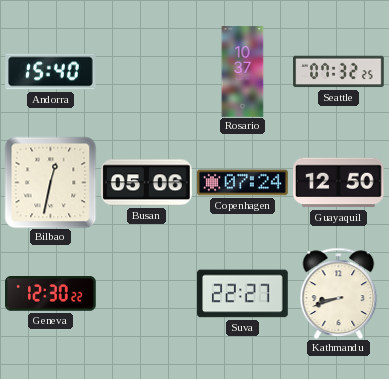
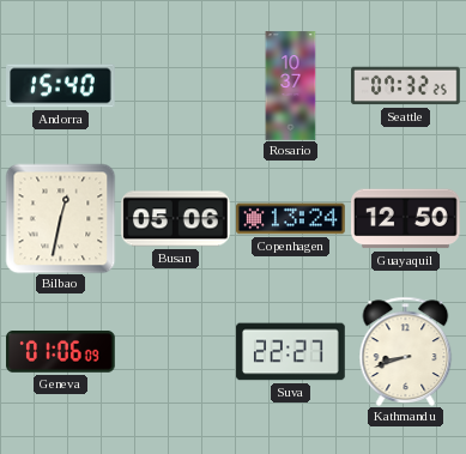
Copenhagen: 07:24 -> 13:24 (291, 219)
Geneva: 12:30 -> 01:06 (61, 352)
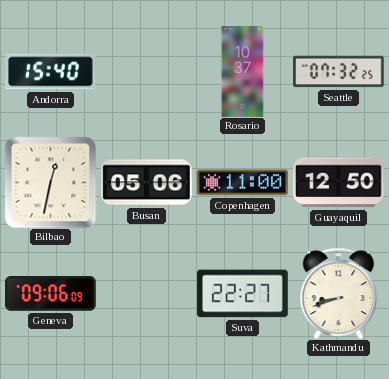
Copenhagen: 13:24 -> 11:00 (243, 183)
Geneva: 01:06 -> 09:06 (51, 294)
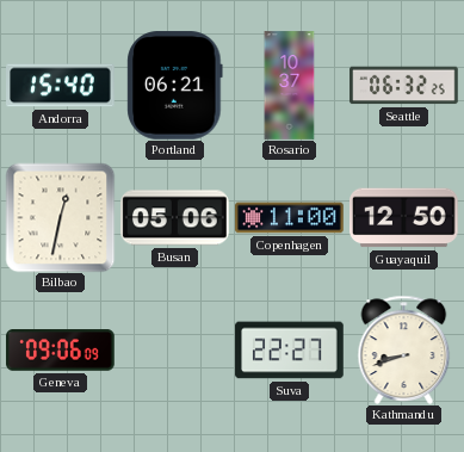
Portland: none -> 06:21 (175, 86)
Seattle: 07:32 -> 06:32 (404, 86)
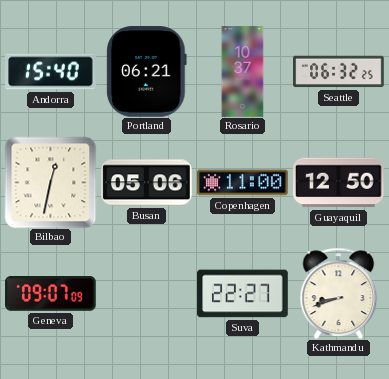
Geneva: 09:06 -> 09:07 (51, 294)
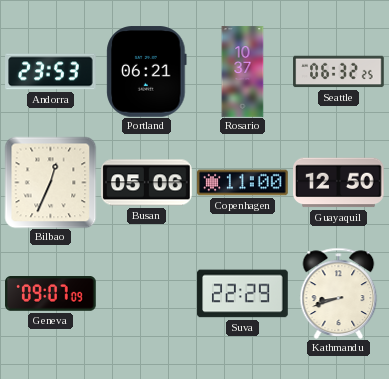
Andorra: 15:40 -> 23:53 (51, 72)
Bilbao: 12:32 -> 12:34 (50, 182)
Suva: 22:27 -> 22:29 (243, 294)
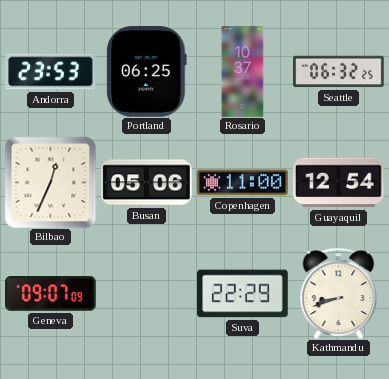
Portland: 06:21 -> 06:25 (147, 72)
Guayaquil: 12:50 -> 12:54 (339, 183)
